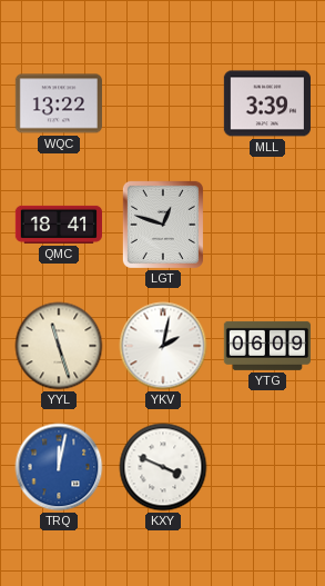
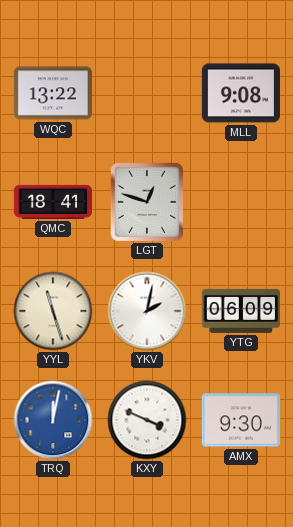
MLL: 3:39 -> 9:08 (241, 93)
AMX: none -> 9:30 (241, 420)
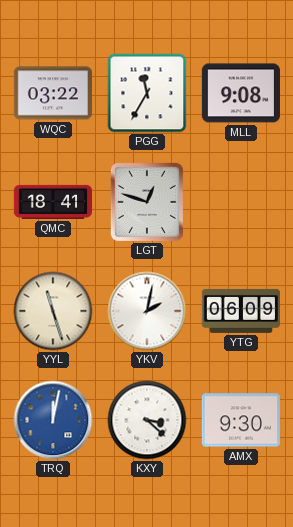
WQC: 13:22 -> 03:22 (53, 93)
PGG: none -> 11:35 (147, 93)
KXY: 3:49 -> 3:22 (147, 420)
